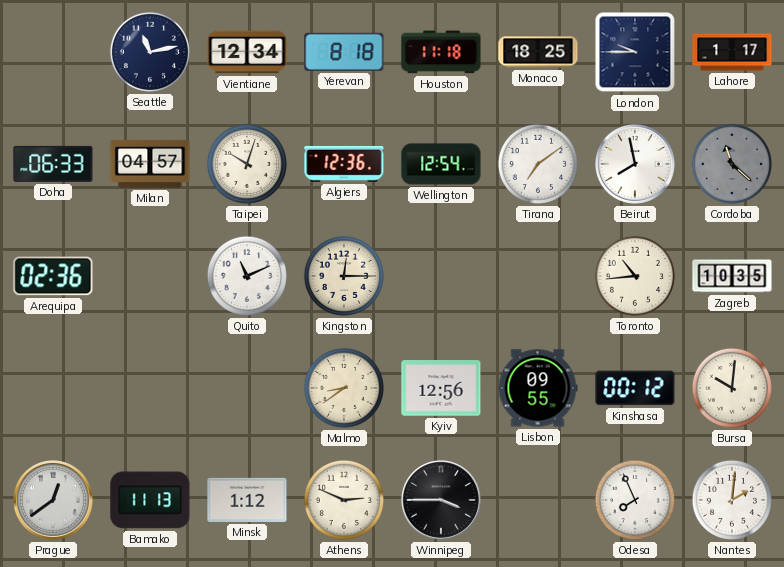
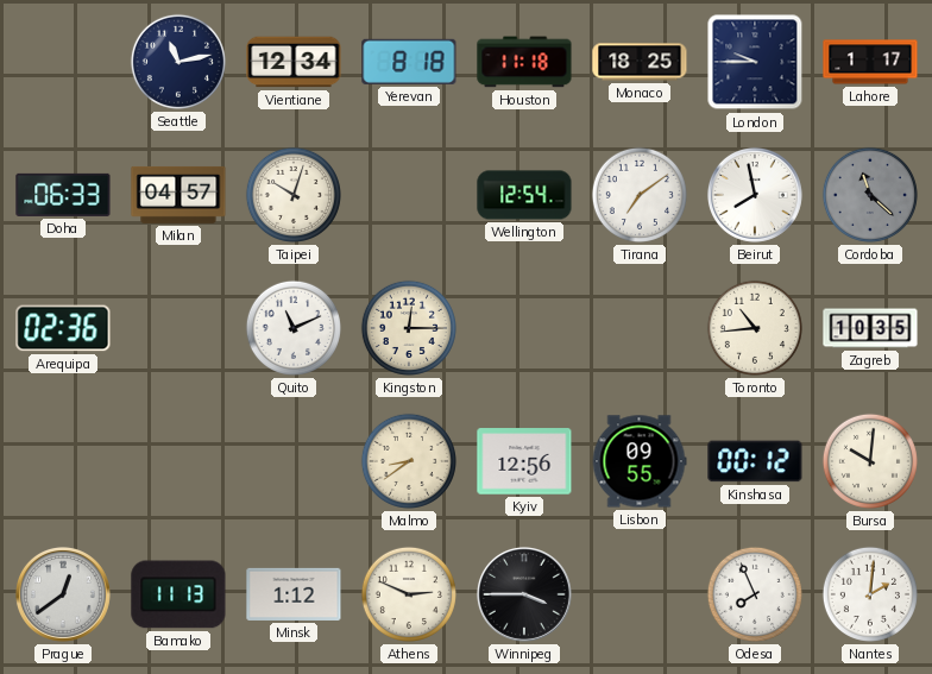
Algiers: 12:36 -> none (344, 164)
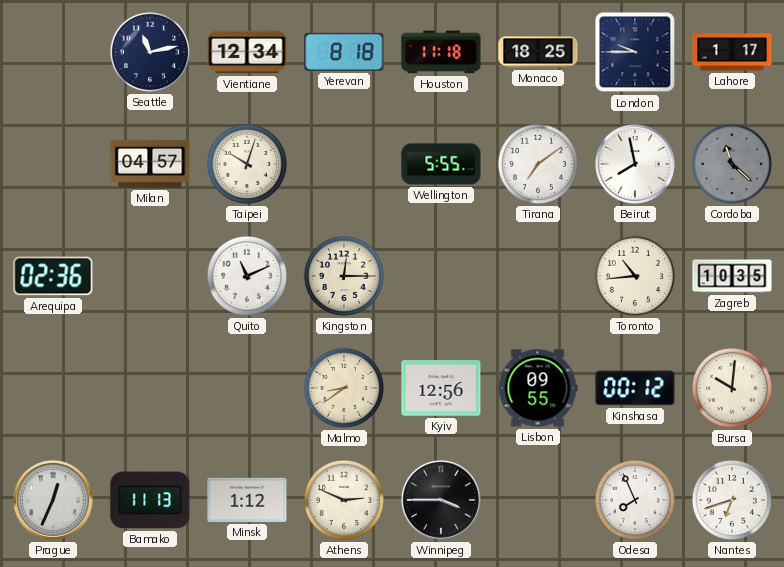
Doha: 06:33 -> none (63, 195)
Wellington: 12:54 -> 5:55 (441, 164)
Prague: 12:39 -> 12:34 (53, 500)
Nantes: 2:01 -> 6:42 (732, 500)
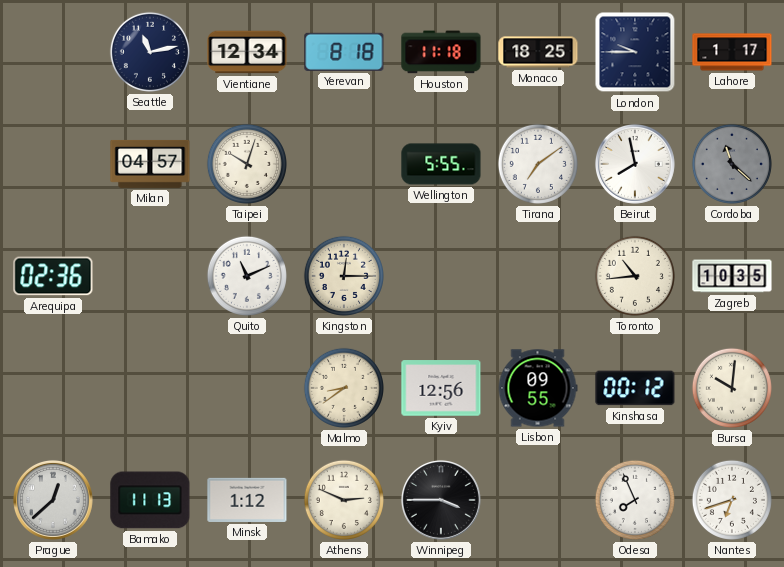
Prague: 12:34 -> 12:38 (53, 500)
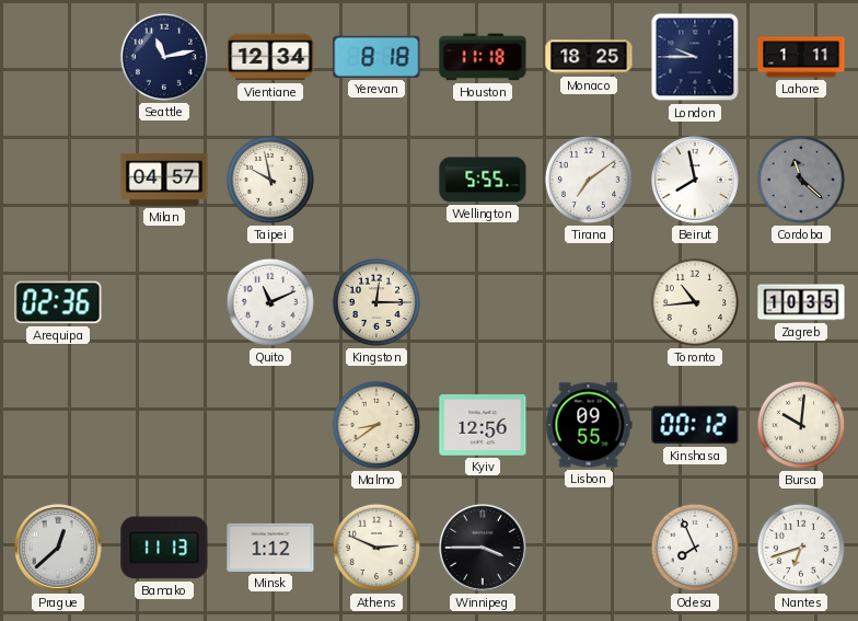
Lahore: 1:17 -> 1:11 (801, 57)
Taipei: 10:03 -> 9:58 (270, 180)
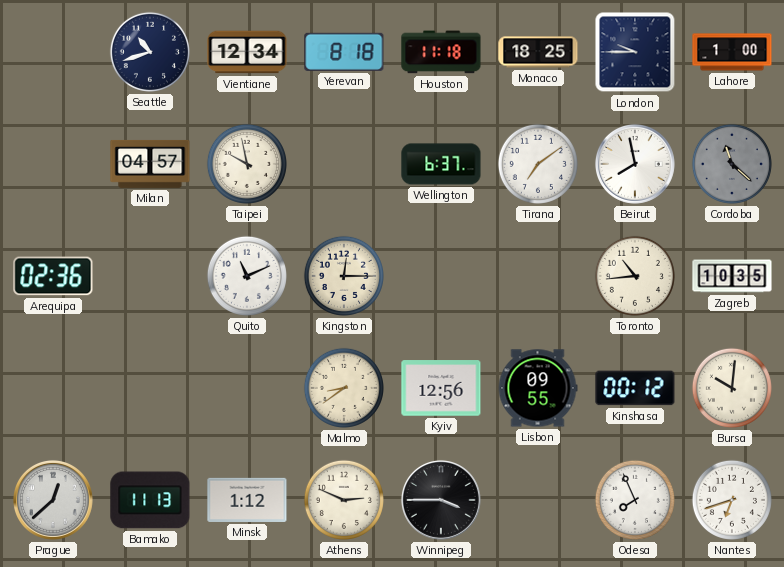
Seattle: 11:13 -> 10:42 (150, 52)
Lahore: 1:11 -> 1:00 (732, 52)
Wellington: 5:55 -> 6:37 (441, 164)
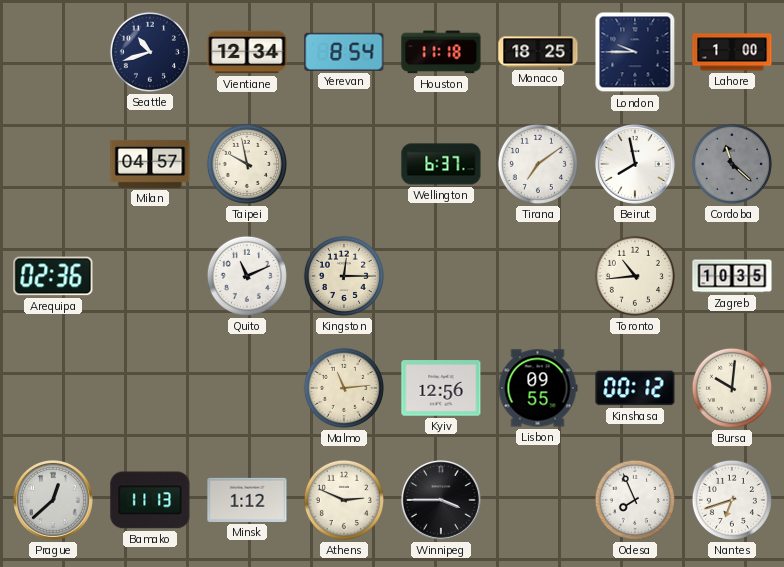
Yerevan: 8:18 -> 8:54 (344, 52)
Malmo: 8:39 -> 11:14 (344, 388)
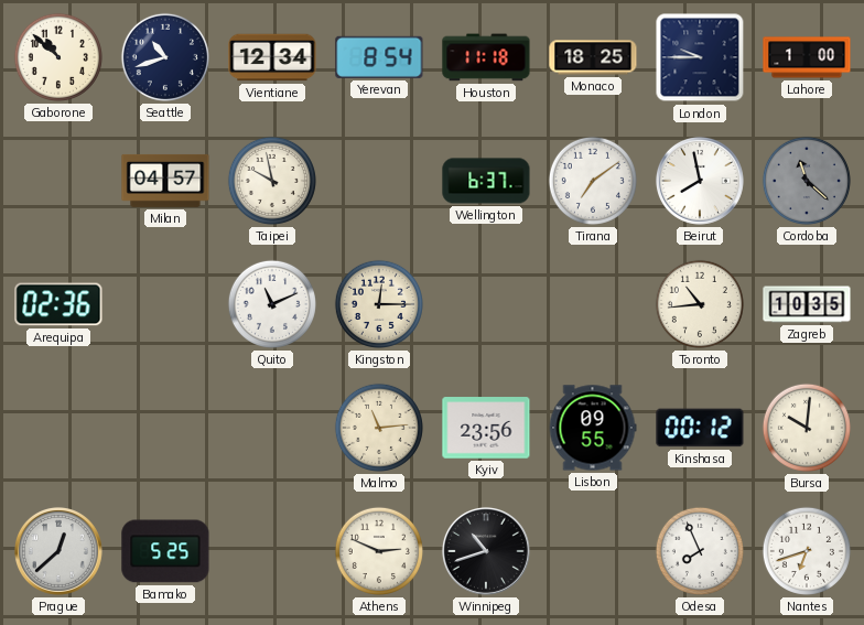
Gaborone: none -> 10:52 (58, 57)
Kyiv: 12:56 -> 23:56 (486, 428)
Bamako: 11:13 -> 5:25 (165, 551)
Minsk: 1:12 -> none (247, 500)
Winnipeg: 3:45 -> 10:42 (486, 551)
